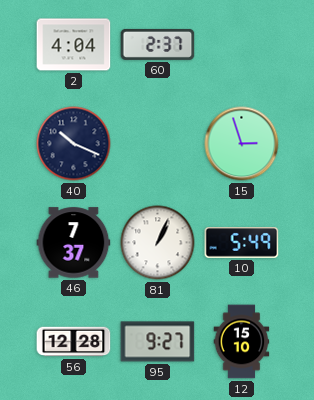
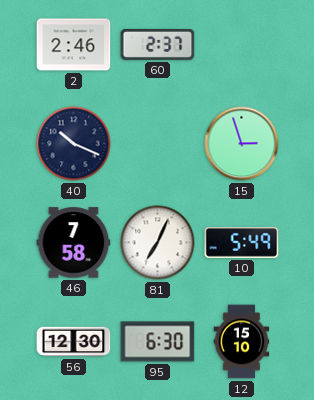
2: 4:04 -> 2:46 (74, 45)
46: 7:37 -> 7:58 (74, 243)
81: 1:04 -> 7:04 (158, 243)
56: 12:28 -> 12:30 (74, 342)
95: 9:27 -> 6:30 (158, 342)
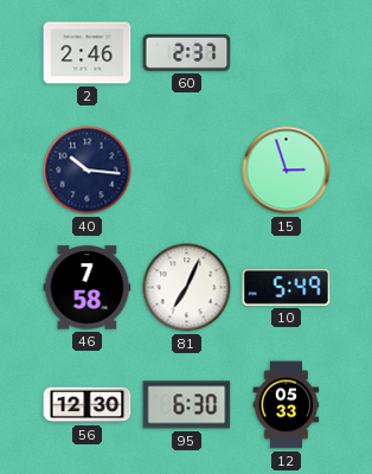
40: 10:19 -> 10:16 (88, 171)
12: 15:10 -> 05:33 (287, 405)
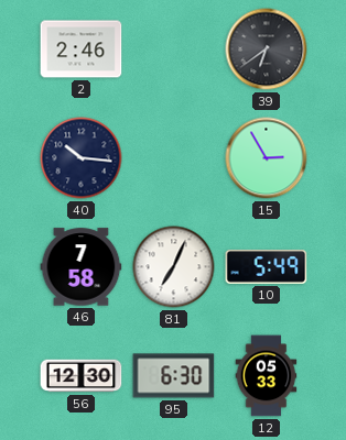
60: 2:37 -> none (187, 52)
39: none -> 6:39 (267, 50)
15: 2:57 -> 2:55 (267, 158)
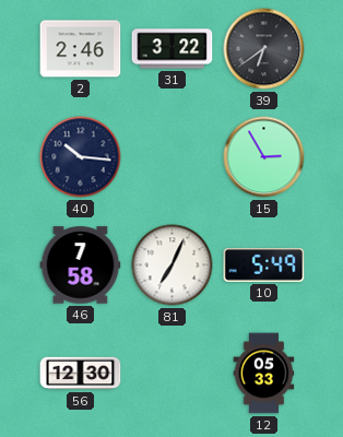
31: none -> 3:22 (173, 49)
95: 6:30 -> none (174, 376)
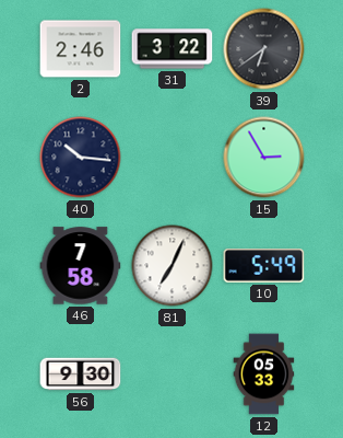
56: 12:30 -> 9:30 (81, 374)
